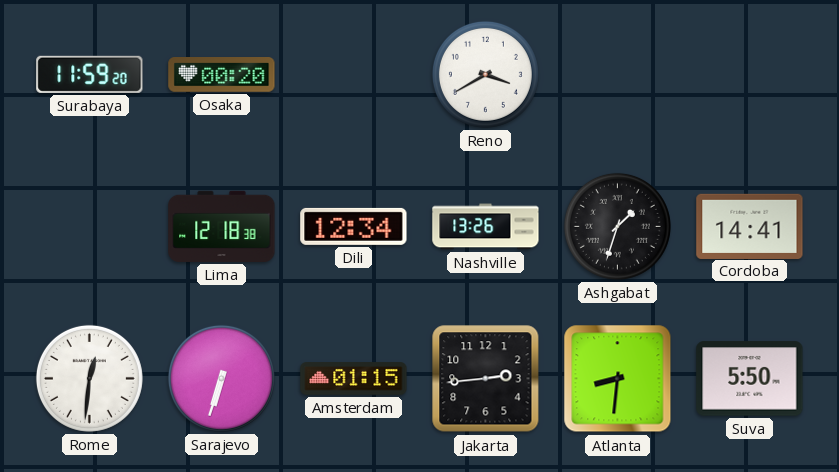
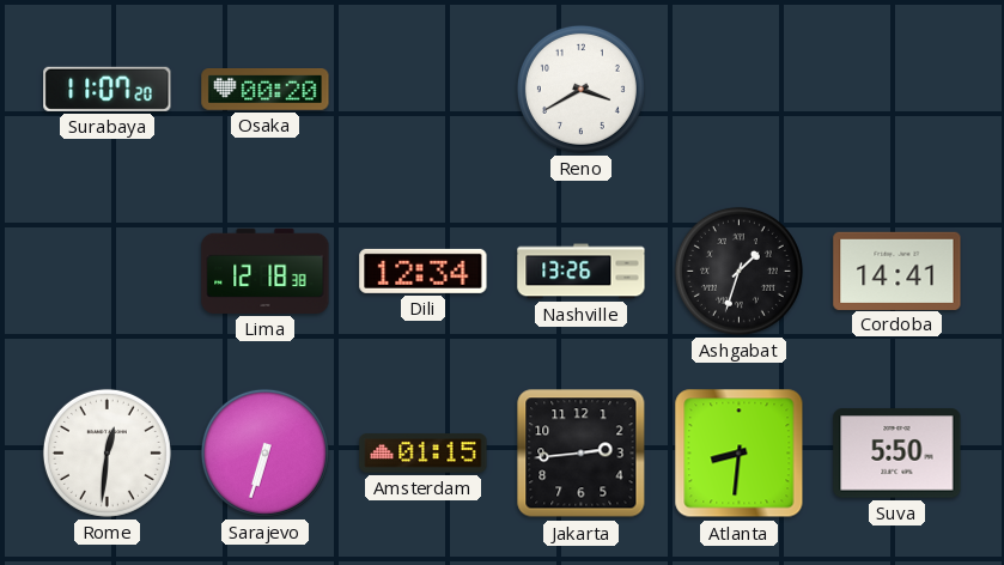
Surabaya: 11:59 -> 11:07 (108, 89)
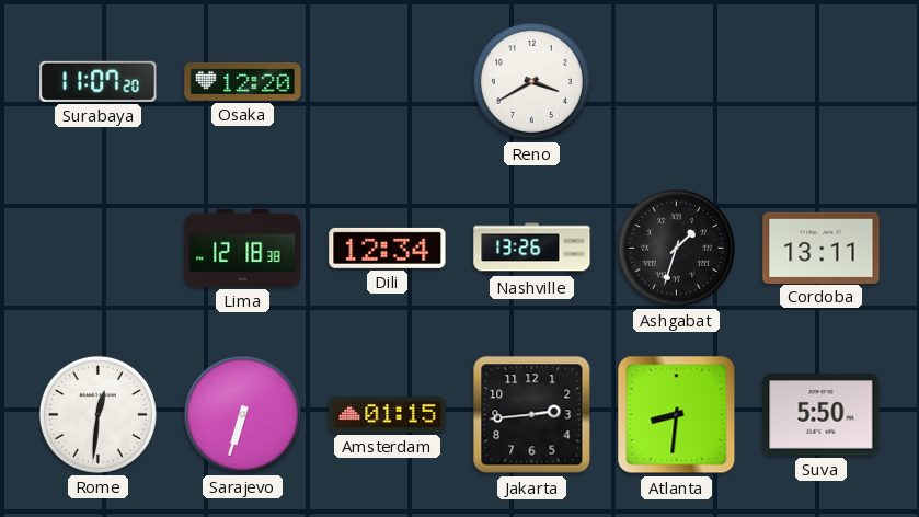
Osaka: 00:20 -> 12:20 (243, 82)
Cordoba: 14:41 -> 13:11 (822, 248)
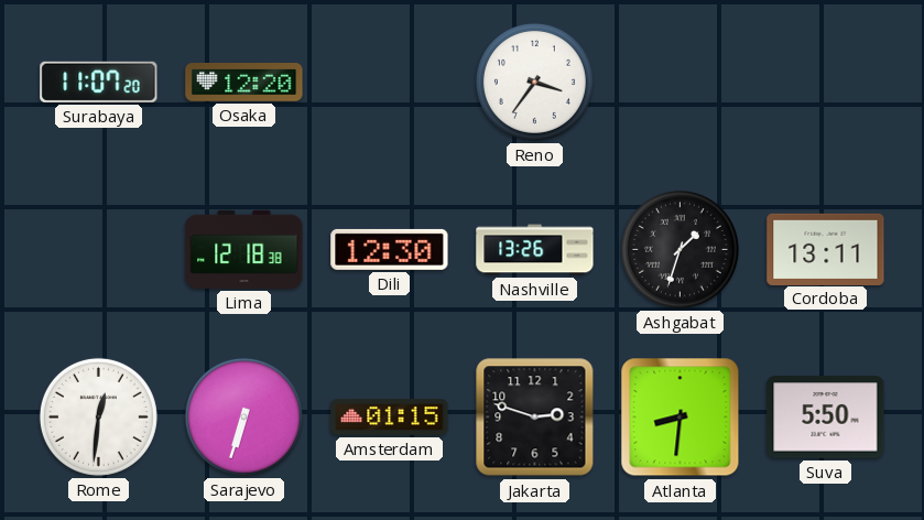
Reno: 3:40 -> 3:36 (534, 82)
Dili: 12:34 -> 12:30 (390, 249)
Jakarta: 2:44 -> 2:48 (535, 418)
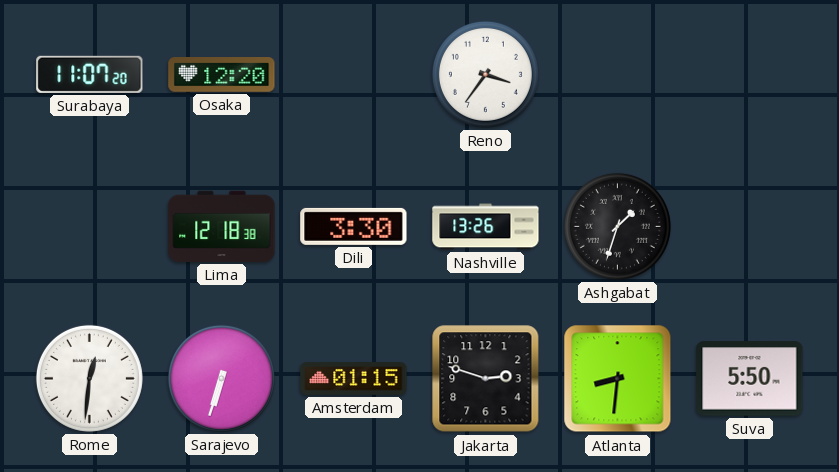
Dili: 12:30 -> 3:30 (354, 226)
Cordoba: 13:11 -> none (826, 249)
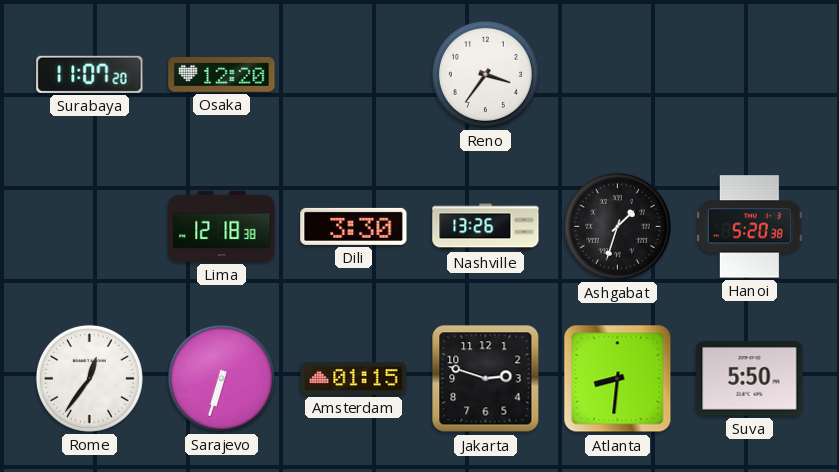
Hanoi: none -> 5:20 (749, 227)
Rome: 12:31 -> 12:36 (89, 378)
